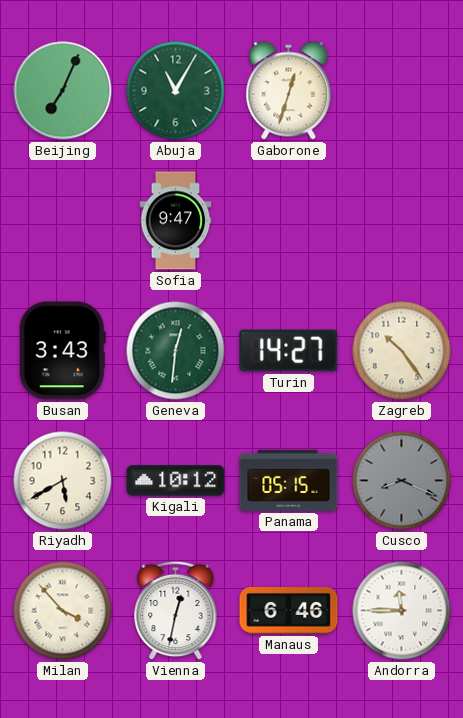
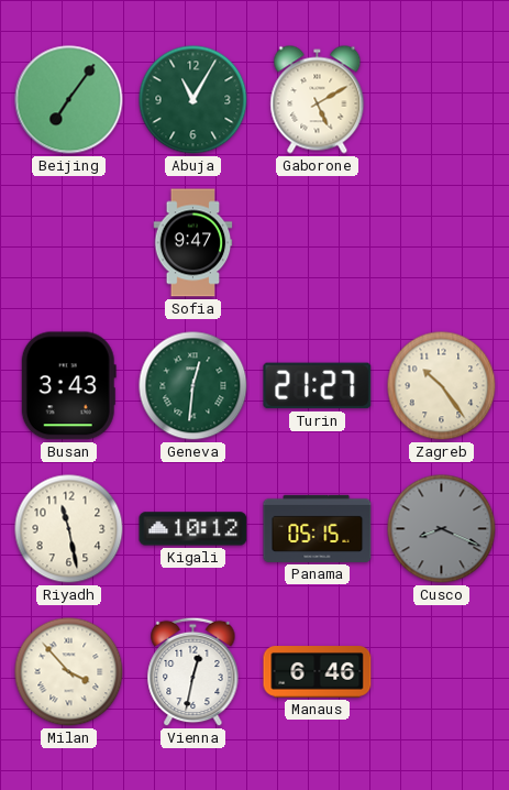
Beijing: 7:04 -> 7:06 (69, 100)
Gaborone: 12:33 -> 5:10 (318, 100)
Turin: 14:27 -> 21:27 (318, 386)
Riyadh: 5:40 -> 11:28 (69, 529)
Andorra: 11:45 -> none (402, 611)
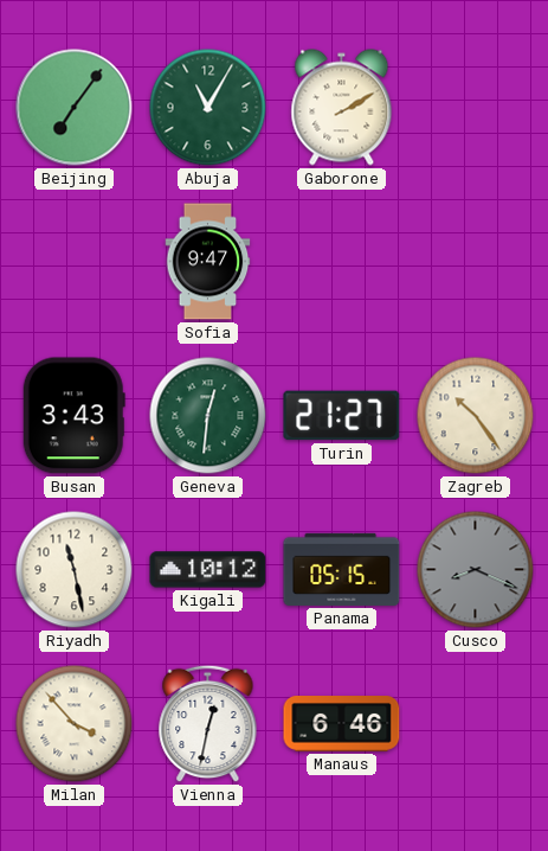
Gaborone: 5:10 -> 2:10 (342, 108)
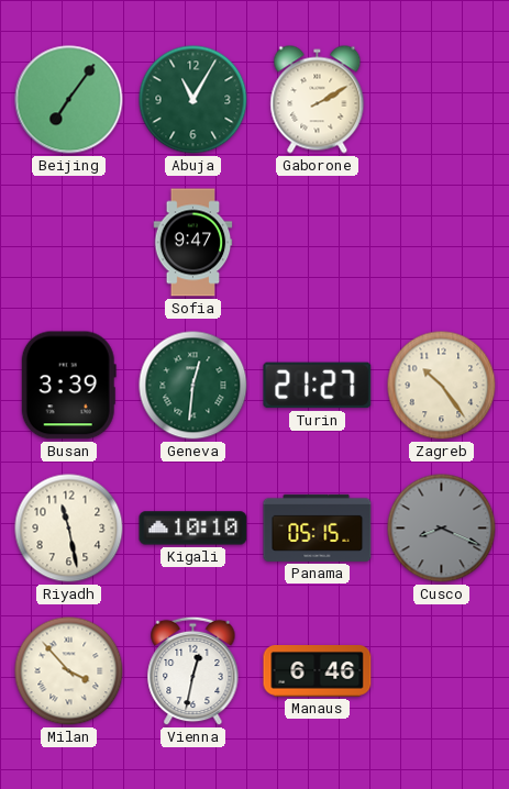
Busan: 3:43 -> 3:39 (68, 386)
Kigali: 10:12 -> 10:10 (193, 529)
